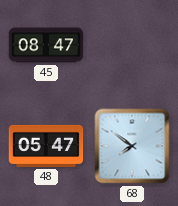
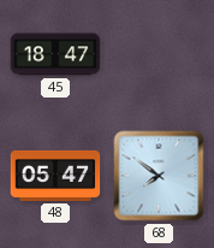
45: 08:47 -> 18:47 (55, 54)
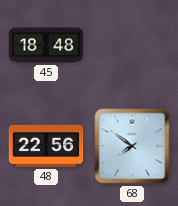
45: 18:47 -> 18:48 (46, 45)
48: 05:47 -> 22:56 (46, 146)
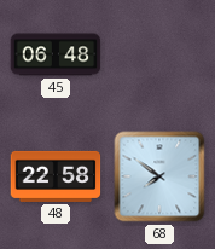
45: 18:48 -> 06:48 (56, 54)
48: 22:56 -> 22:58 (56, 176)
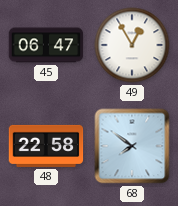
45: 06:48 -> 06:47 (46, 45)
49: none -> 12:55 (132, 45)
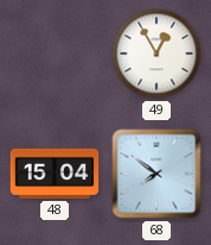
45: 06:47 -> none (46, 45)
48: 22:58 -> 15:04 (55, 174)
